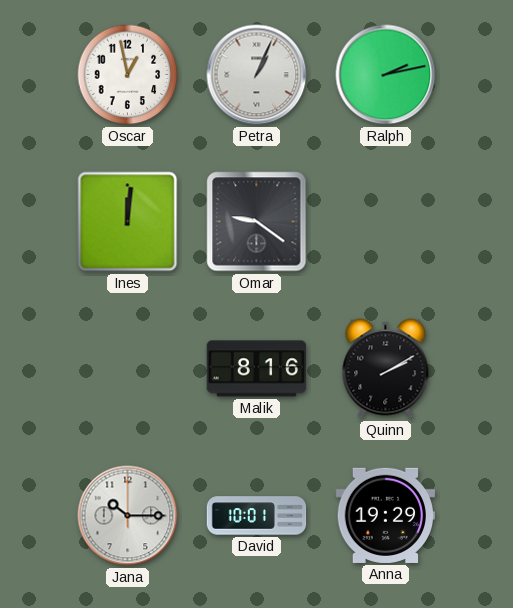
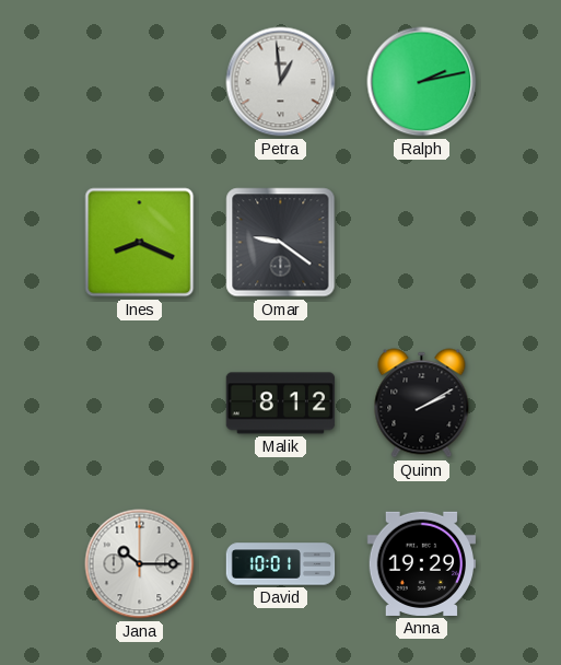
Oscar: 12:58 -> none (128, 75)
Petra: 1:04 -> 12:59 (281, 82)
Ines: 12:01 -> 8:19 (140, 243)
Malik: 8:16 -> 8:12 (281, 404)
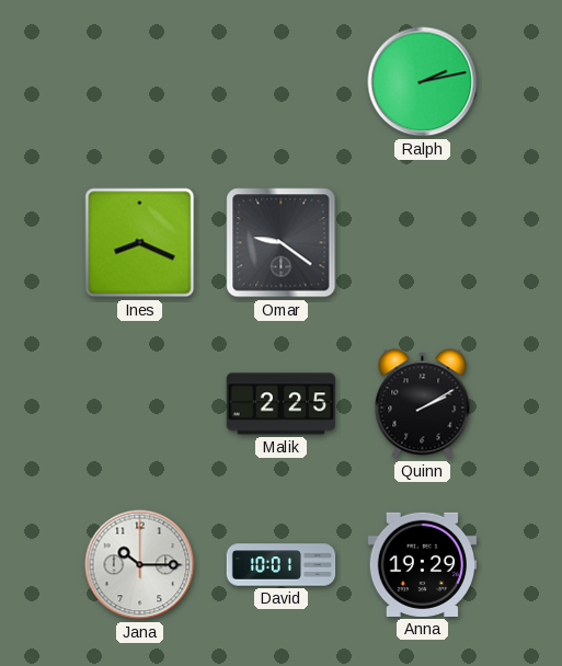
Petra: 12:59 -> none (281, 82)
Malik: 8:12 -> 2:25 (282, 404)
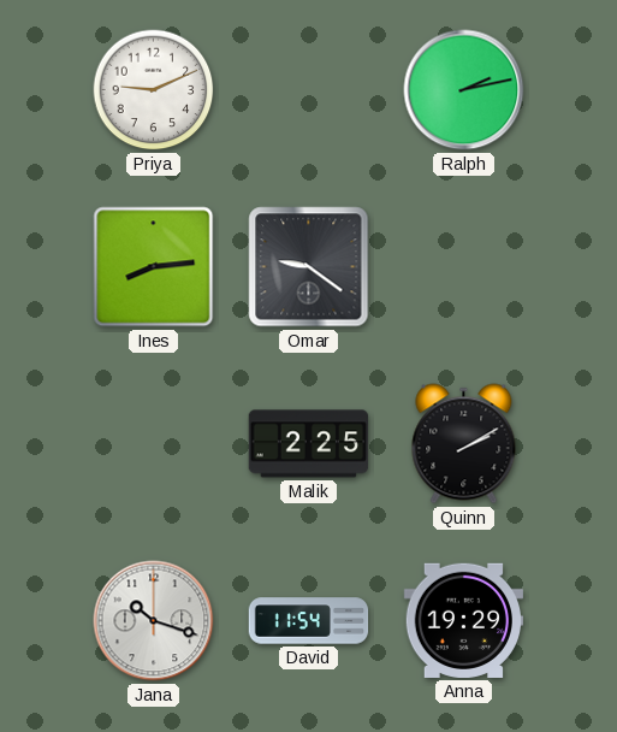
Priya: none -> 9:11 (154, 90)
Ines: 8:19 -> 8:14 (154, 267)
Jana: 10:15 -> 10:18 (154, 621)
David: 10:01 -> 11:54 (309, 621)
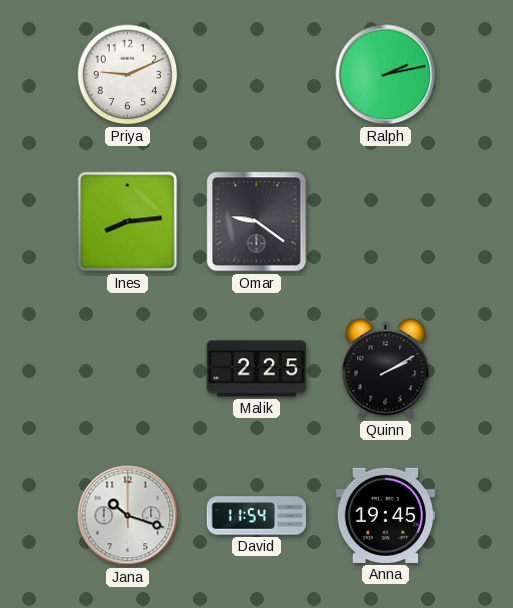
Anna: 19:29 -> 19:45 (385, 515)
